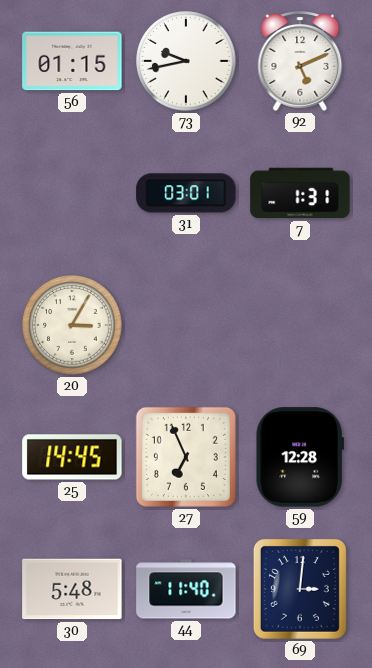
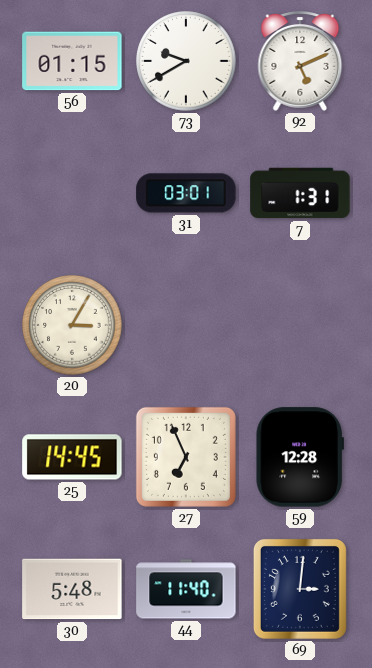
73: 9:43 -> 9:40 (186, 61)
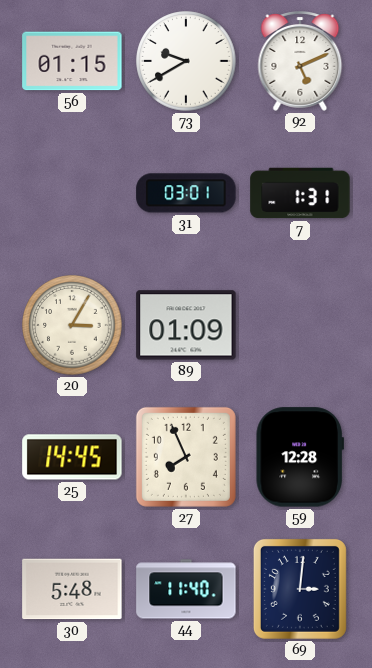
89: none -> 01:09 (186, 325)
27: 6:56 -> 7:56 (186, 457)
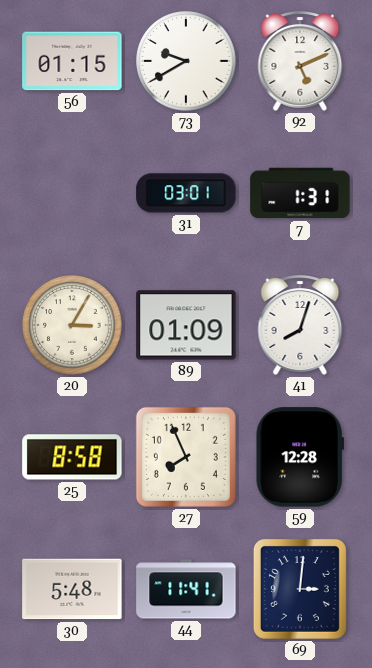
41: none -> 8:03 (300, 326)
25: 14:45 -> 8:58 (72, 457)
44: 11:40 -> 11:41 (186, 589)
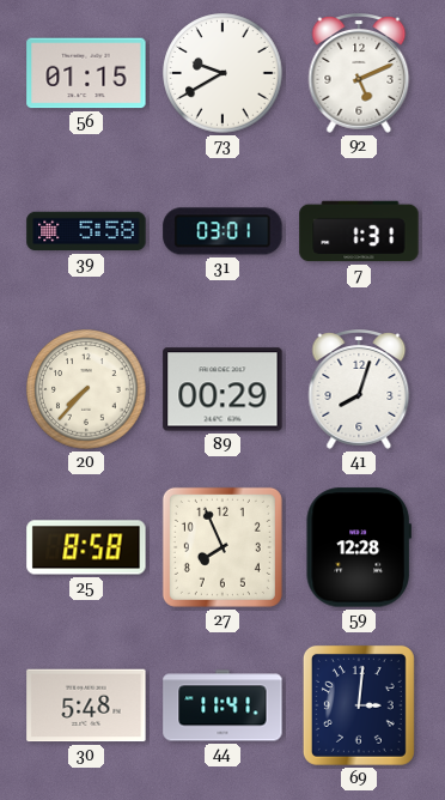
39: none -> 5:58 (86, 231)
20: 3:05 -> 7:37 (86, 389)
89: 01:09 -> 00:29 (222, 389)
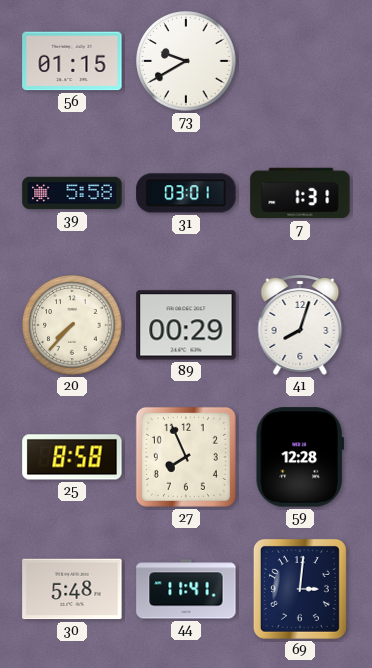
92: 5:11 -> none (359, 74)
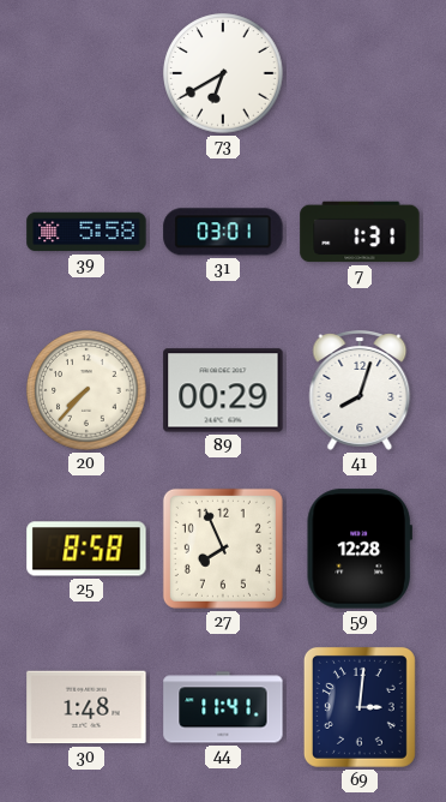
56: 01:15 -> none (72, 61)
73: 9:40 -> 6:40 (223, 73)
30: 5:48 -> 1:48 (86, 707)
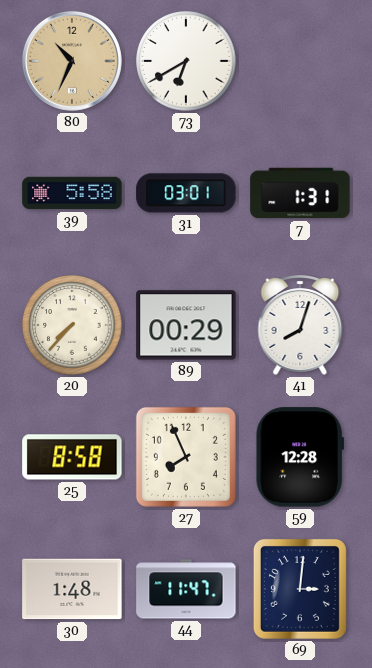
80: none -> 10:34 (72, 61)
44: 11:41 -> 11:47 (186, 589)
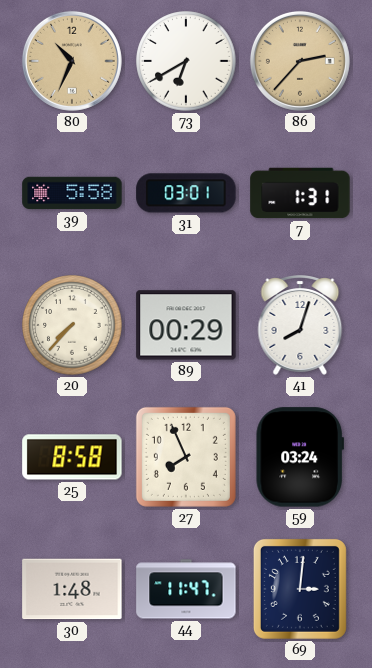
86: none -> 2:37 (300, 61)
59: 12:28 -> 03:24 (300, 457)
